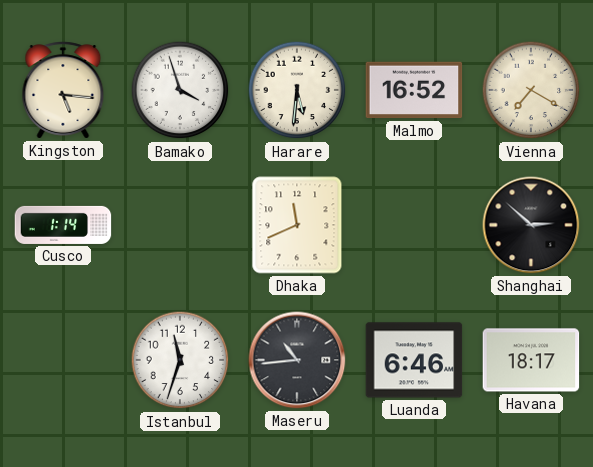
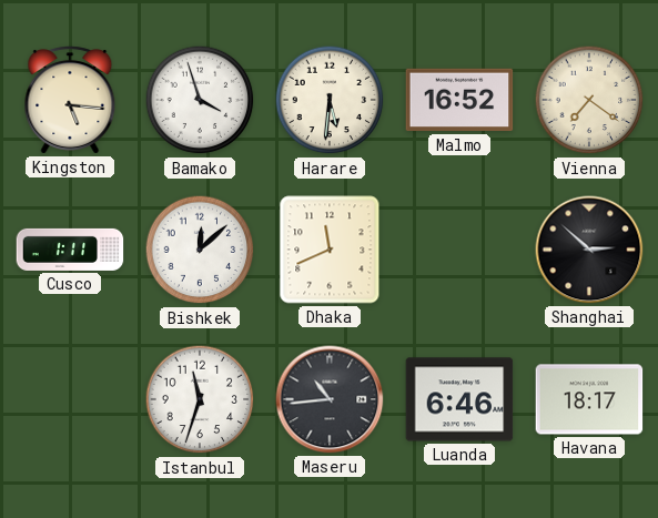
Vienna: 7:20 -> 7:21 (589, 100)
Cusco: 1:14 -> 1:11 (70, 250)
Bishkek: none -> 12:08 (200, 250)
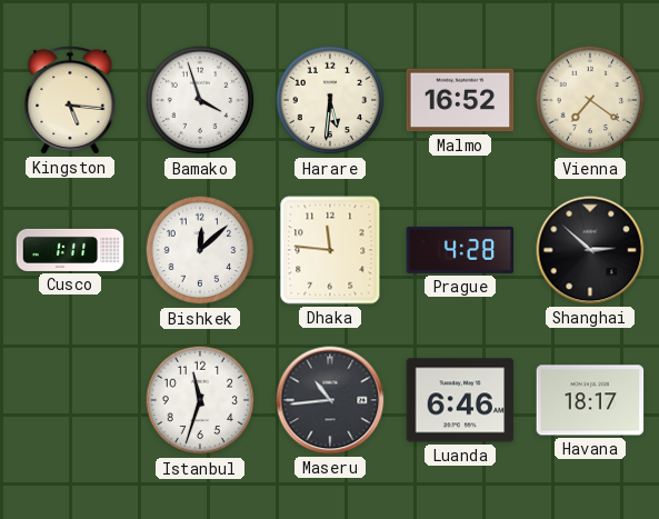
Dhaka: 11:41 -> 11:46 (330, 250)
Prague: none -> 4:28 (460, 250)
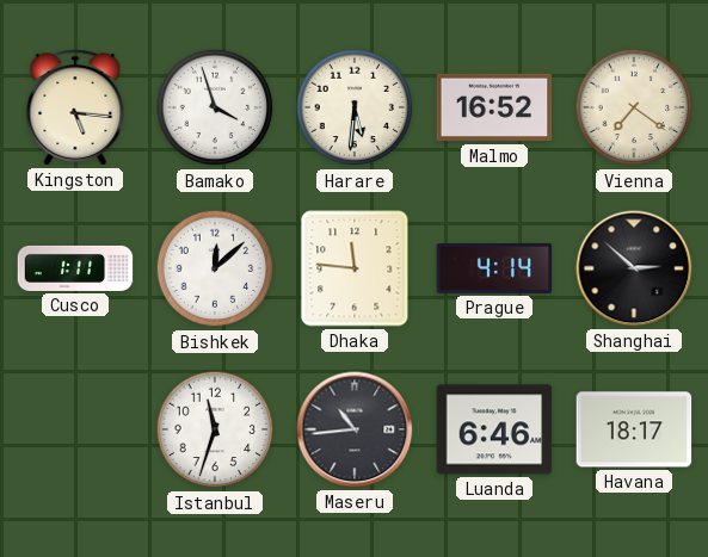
Prague: 4:28 -> 4:14 (494, 268)
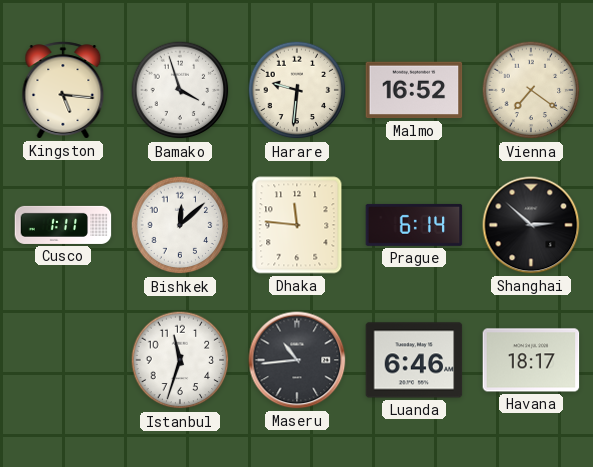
Harare: 5:31 -> 9:31 (297, 90)
Prague: 4:14 -> 6:14 (414, 225)
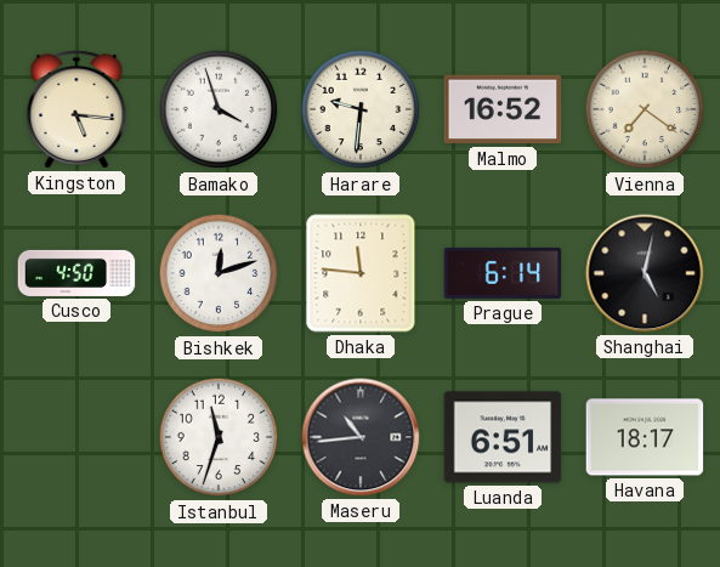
Cusco: 1:11 -> 4:50 (76, 273)
Bishkek: 12:08 -> 12:12 (219, 273)
Shanghai: 2:52 -> 5:02 (645, 273)
Luanda: 6:46 -> 6:51 (503, 437)
